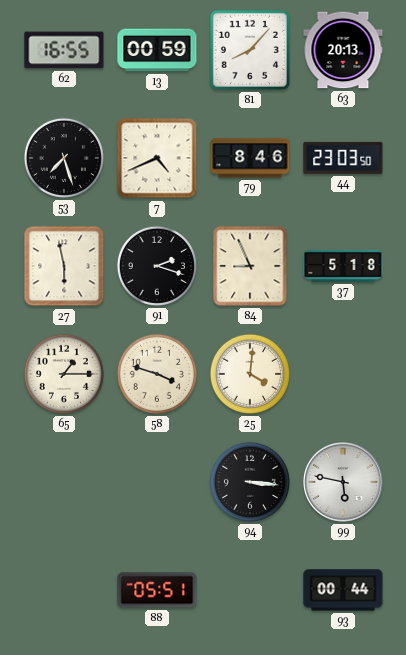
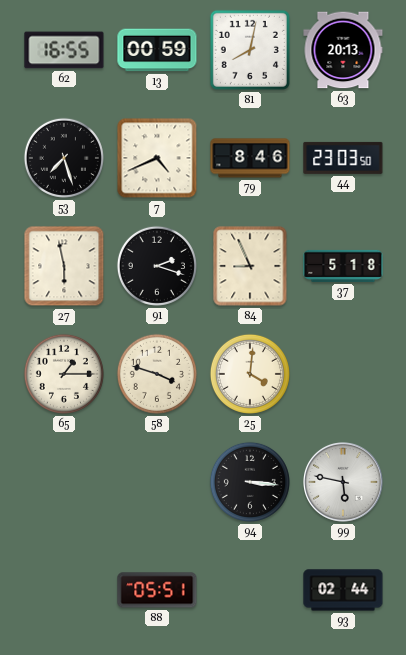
81: 8:07 -> 8:02 (250, 50)
93: 00:44 -> 02:44 (343, 590)
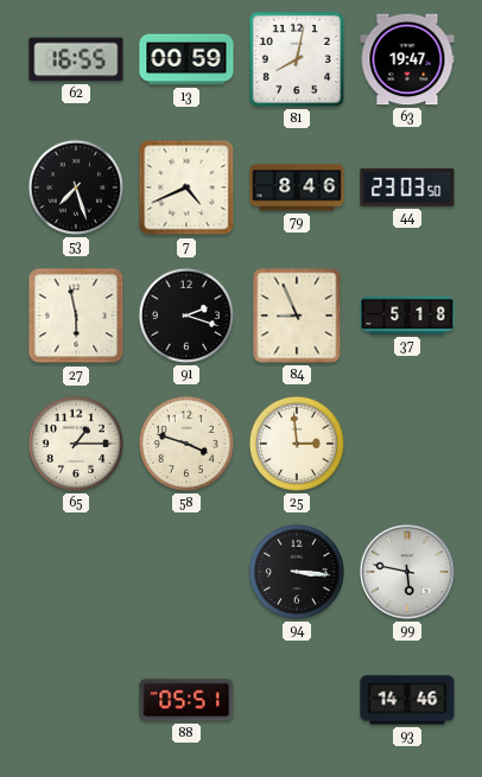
63: 20:13 -> 19:47 (407, 59)
25: 4:01 -> 2:59 (297, 444)
93: 02:44 -> 14:46 (407, 700)
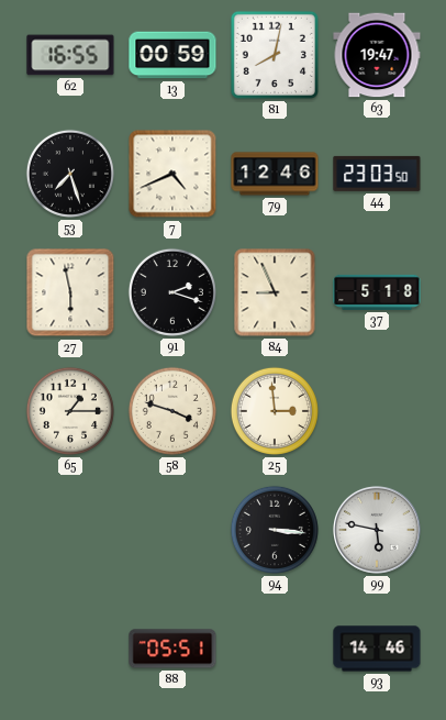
79: 8:46 -> 12:46 (275, 174)
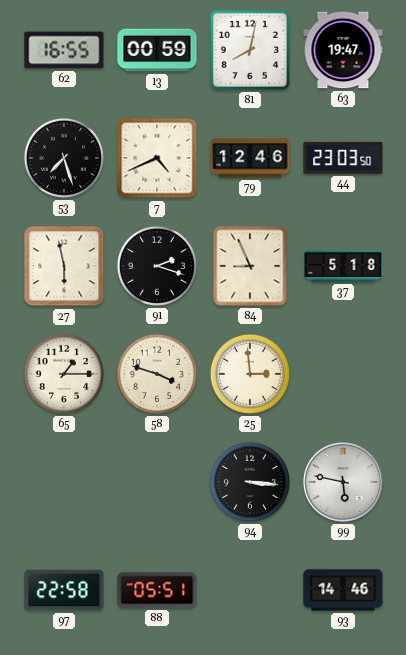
97: none -> 22:58 (64, 590)
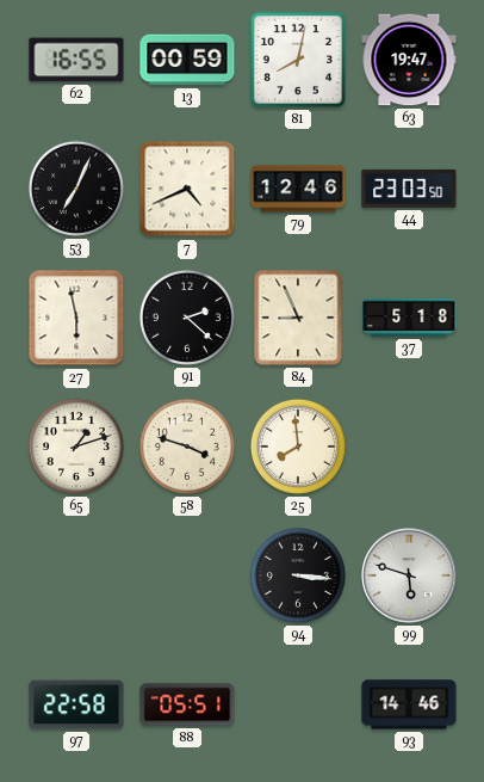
53: 7:27 -> 7:04 (76, 189)
91: 2:18 -> 2:22 (187, 318)
65: 1:15 -> 1:12 (76, 447)
25: 2:59 -> 7:59 (298, 447)
99: 5:47 -> 5:48 (410, 577)
